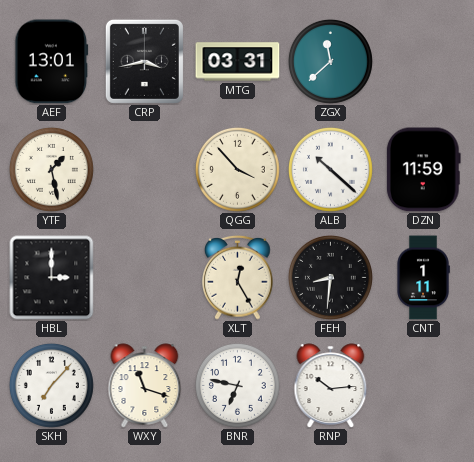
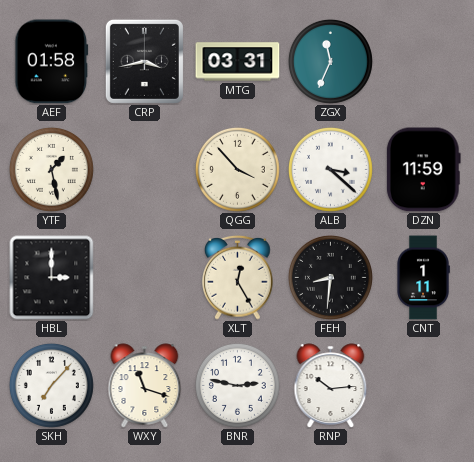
AEF: 13:01 -> 01:58 (52, 62)
ZGX: 11:38 -> 11:34 (330, 61)
ALB: 10:22 -> 3:22 (330, 169)
BNR: 6:47 -> 2:47 (237, 385)
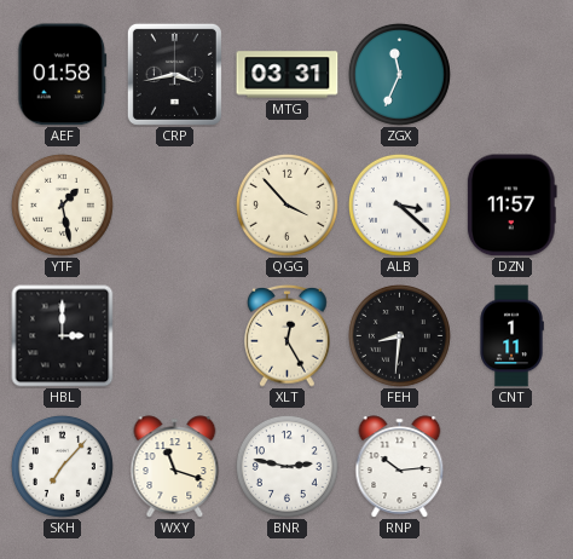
DZN: 11:59 -> 11:57 (511, 206)
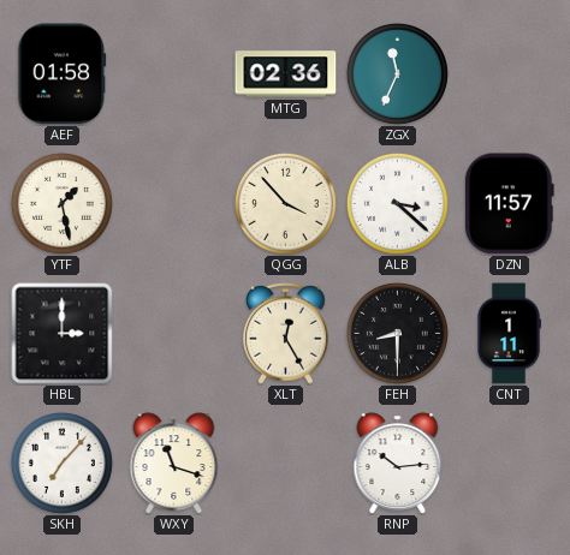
CRP: 3:43 -> none (174, 74)
MTG: 03:31 -> 02:36 (286, 74)
FEH: 8:31 -> 8:30 (397, 333)
BNR: 2:47 -> none (286, 466)
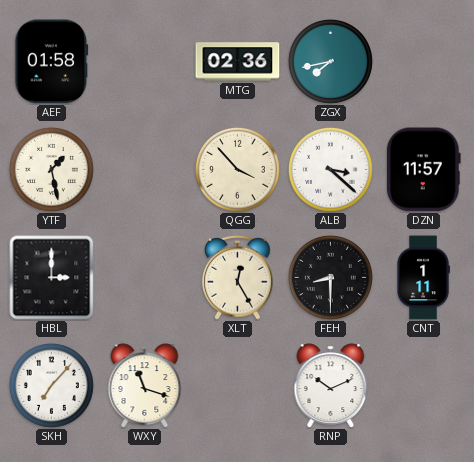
ZGX: 11:34 -> 7:43 (330, 61)
RNP: 10:14 -> 10:11 (331, 386)
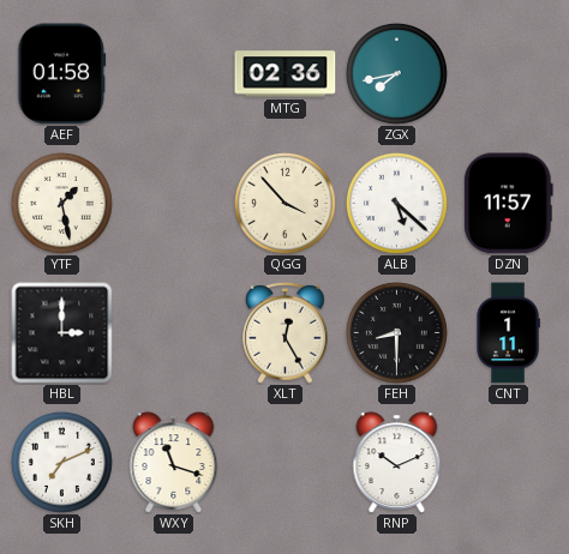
ALB: 3:22 -> 5:22 (396, 203)
SKH: 7:07 -> 7:11 (61, 462)
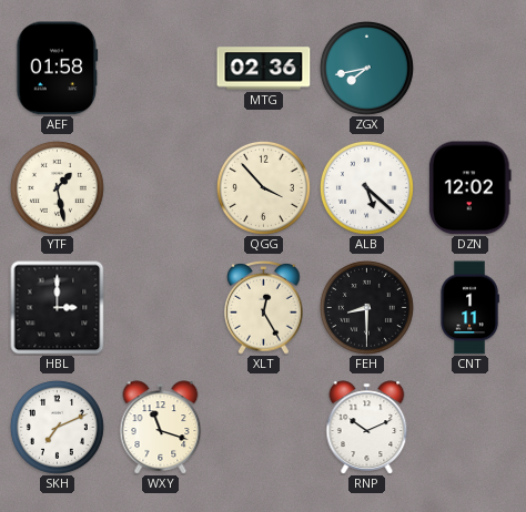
DZN: 11:57 -> 12:02 (469, 188)
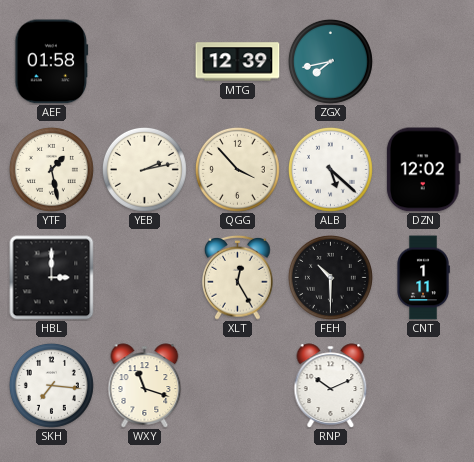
MTG: 02:36 -> 12:39 (238, 62)
YEB: none -> 2:13 (144, 169)
FEH: 8:30 -> 10:30 (330, 277)
SKH: 7:11 -> 7:16 (51, 385)
